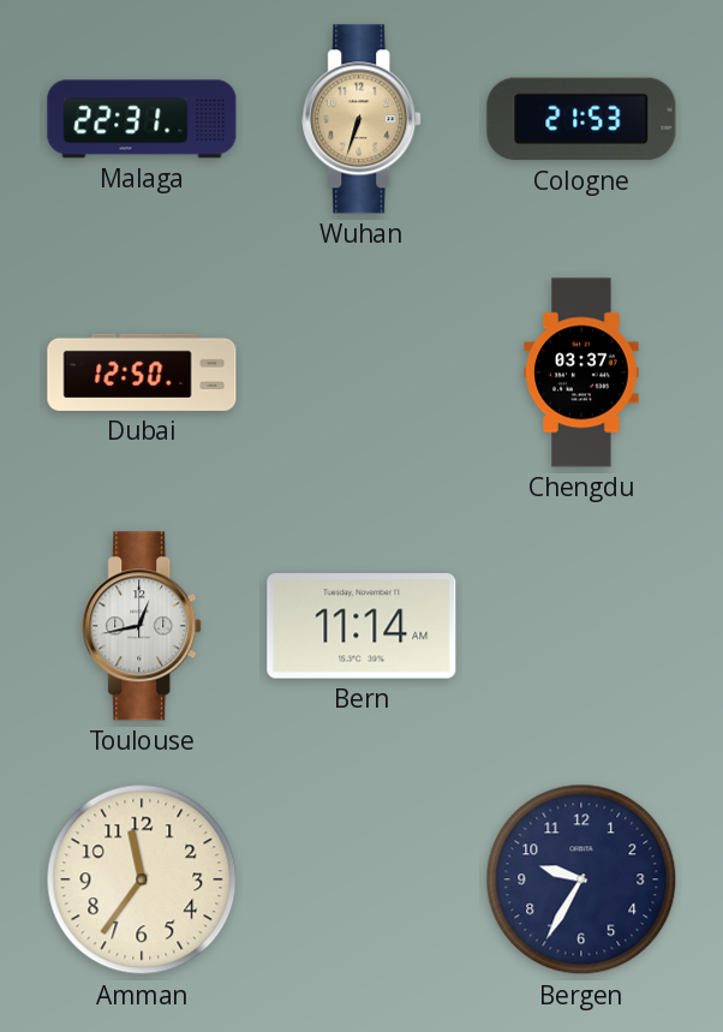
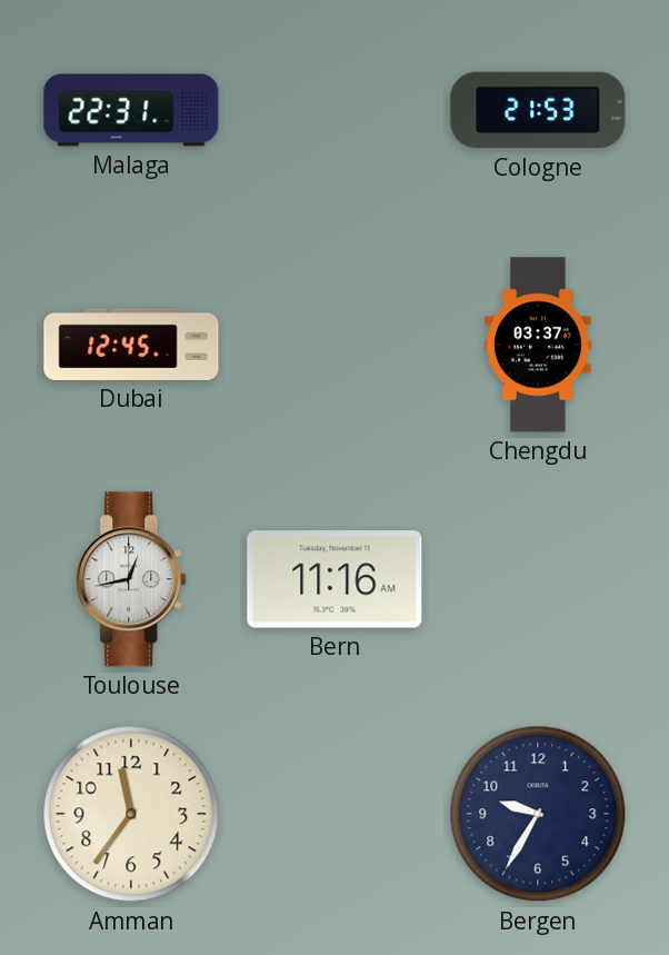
Wuhan: 6:33 -> none (363, 119)
Dubai: 12:50 -> 12:45 (131, 345)
Bern: 11:14 -> 11:16 (334, 579)
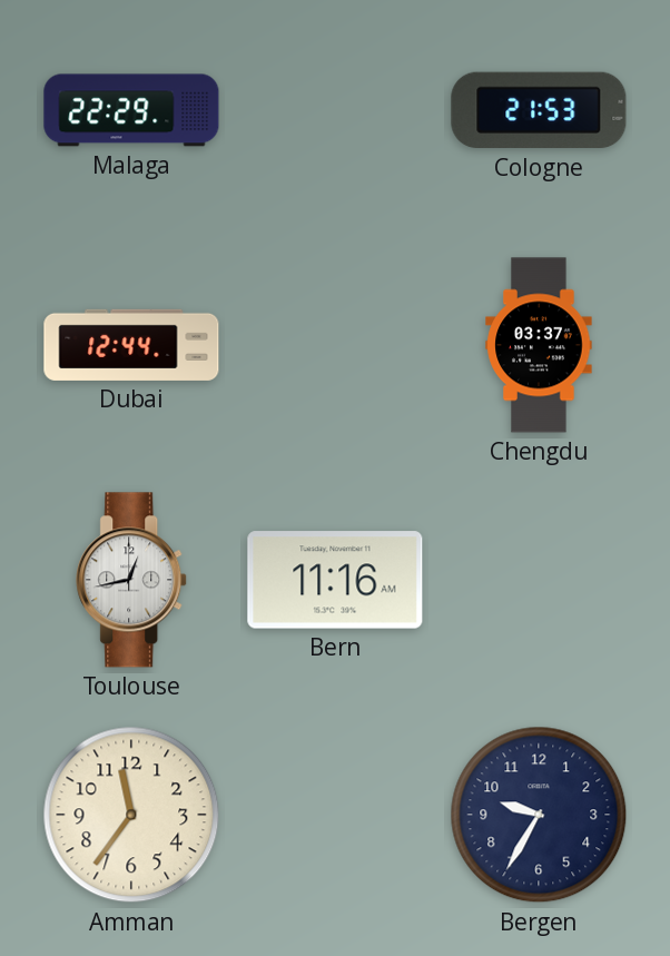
Malaga: 22:31 -> 22:29 (131, 110)
Dubai: 12:45 -> 12:44 (131, 345)
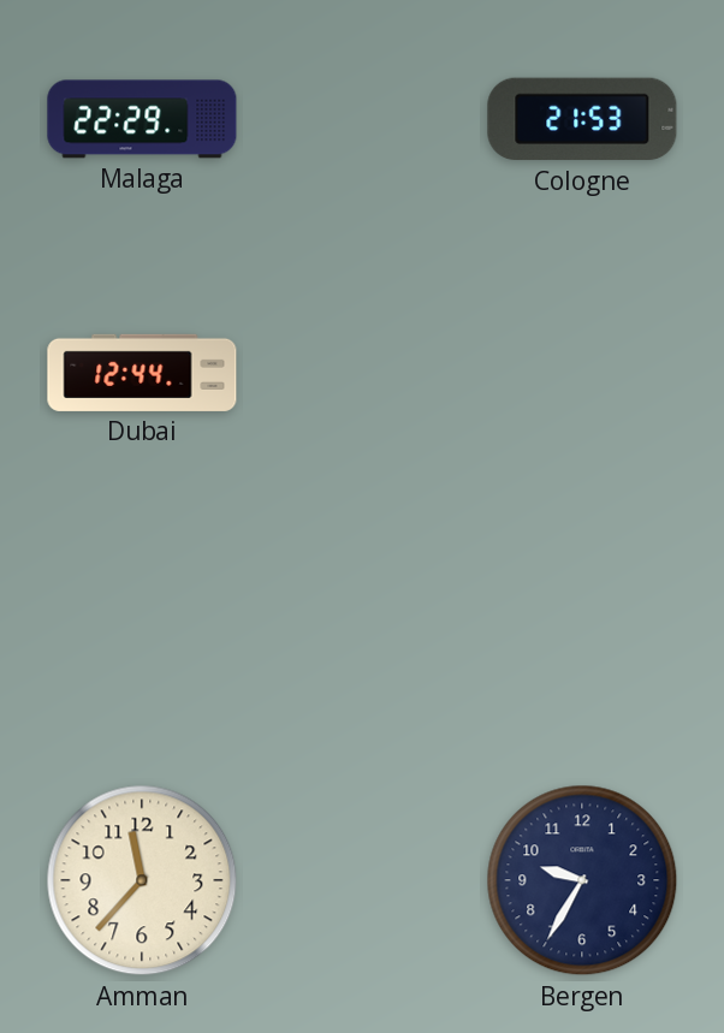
Chengdu: 03:37 -> none (539, 345)
Toulouse: 12:43 -> none (132, 580)
Bern: 11:16 -> none (335, 580)
Amman: 11:36 -> 11:37 (142, 880)
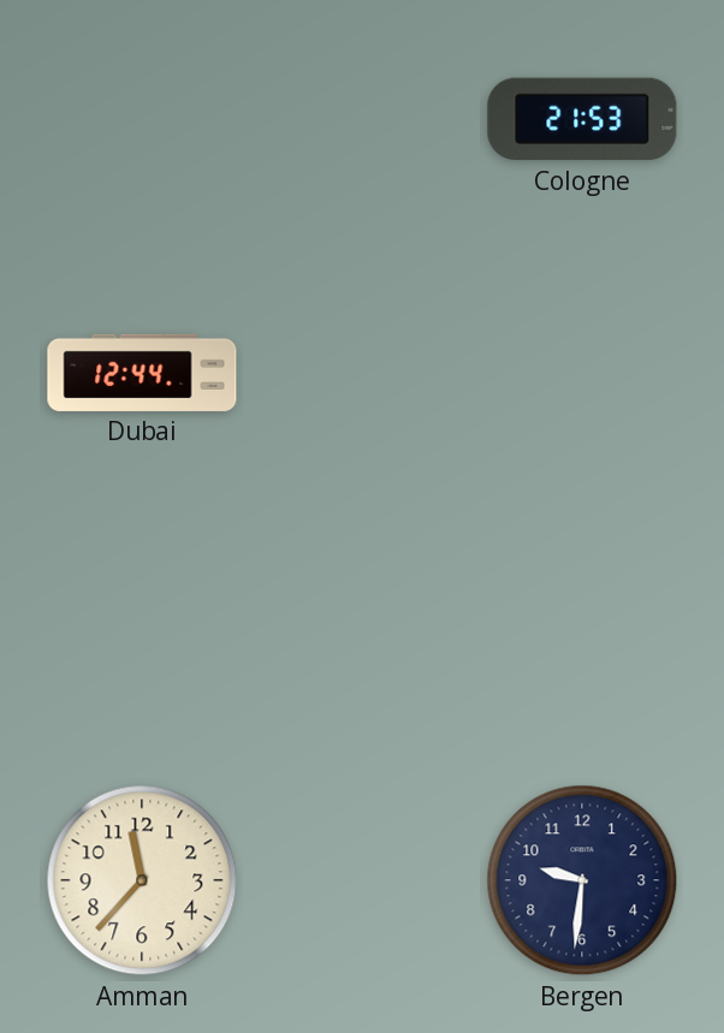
Malaga: 22:29 -> none (142, 119)
Bergen: 9:35 -> 9:31 (582, 880)
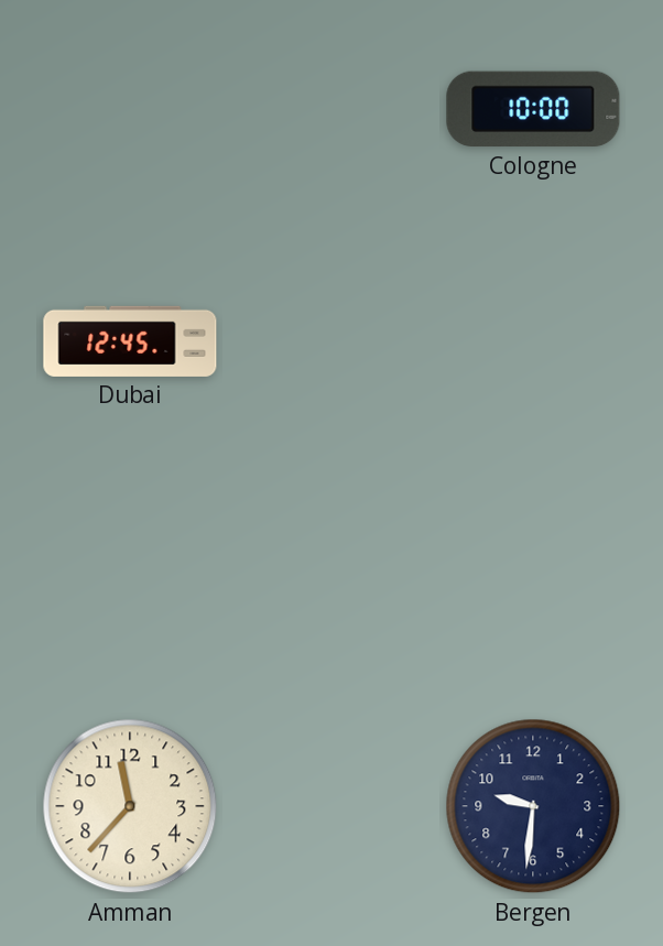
Cologne: 21:53 -> 10:00 (533, 109)
Dubai: 12:44 -> 12:45 (130, 341)
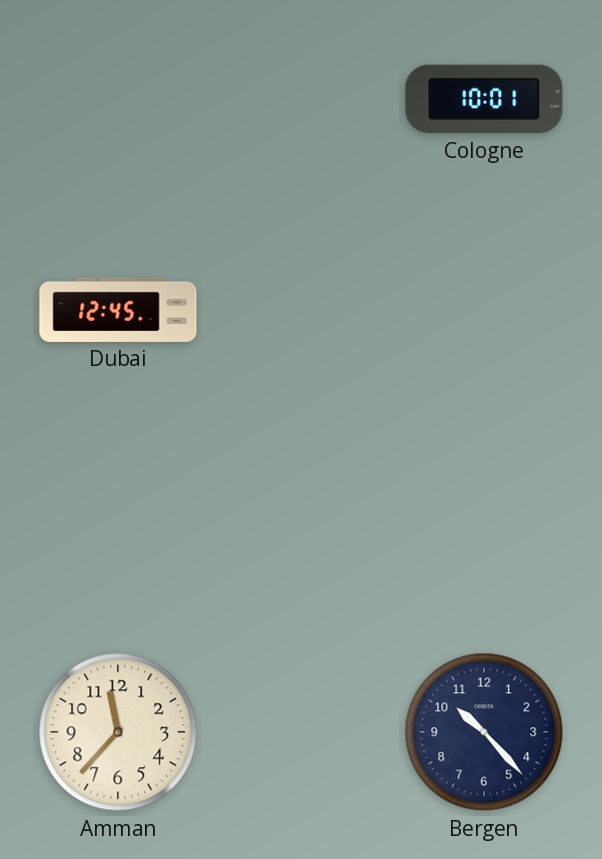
Cologne: 10:00 -> 10:01 (484, 99)
Bergen: 9:31 -> 10:23 (484, 732)
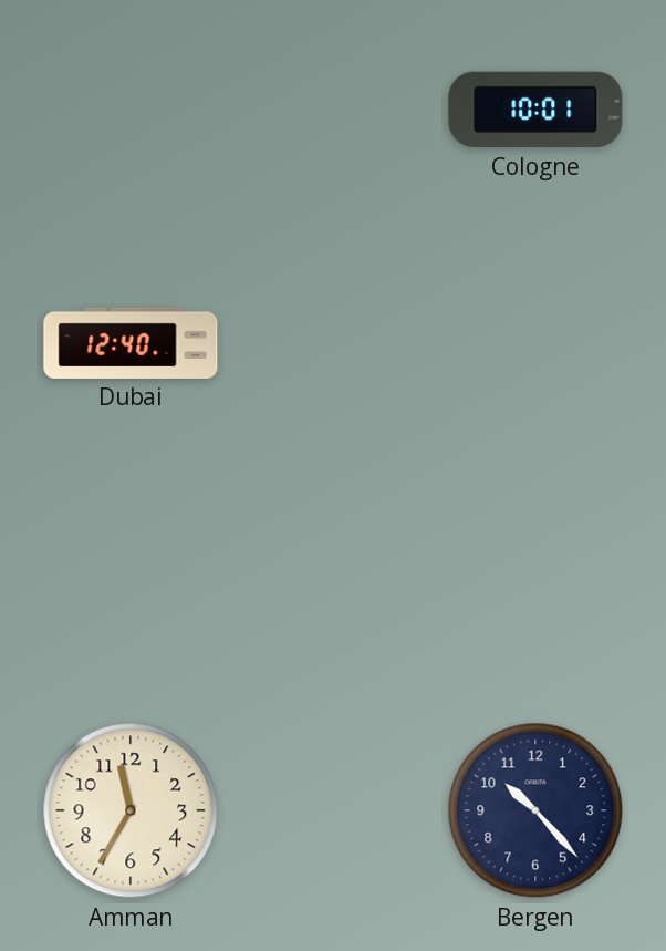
Dubai: 12:45 -> 12:40 (131, 343)
Amman: 11:37 -> 11:35 (131, 810)
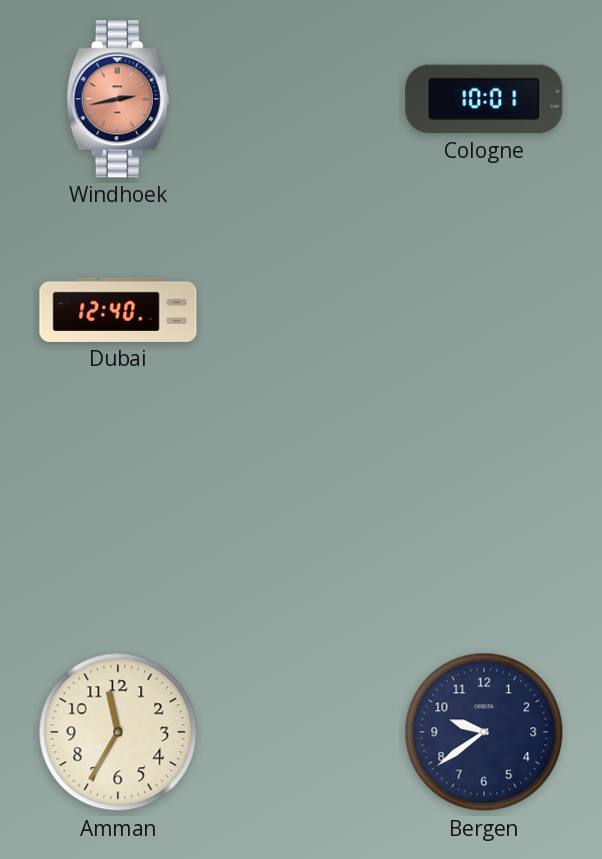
Windhoek: none -> 2:43 (118, 99)
Bergen: 10:23 -> 9:39 (484, 732)
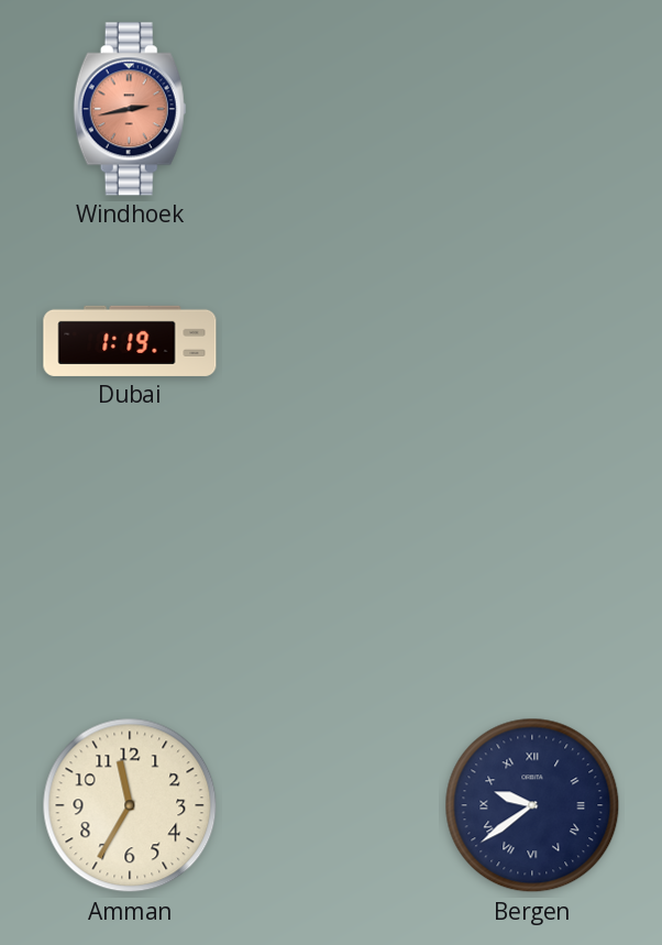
Cologne: 10:01 -> none (484, 99)
Dubai: 12:40 -> 1:19 (130, 341)
Bergen numerals: Arabic -> Roman (532, 805)
